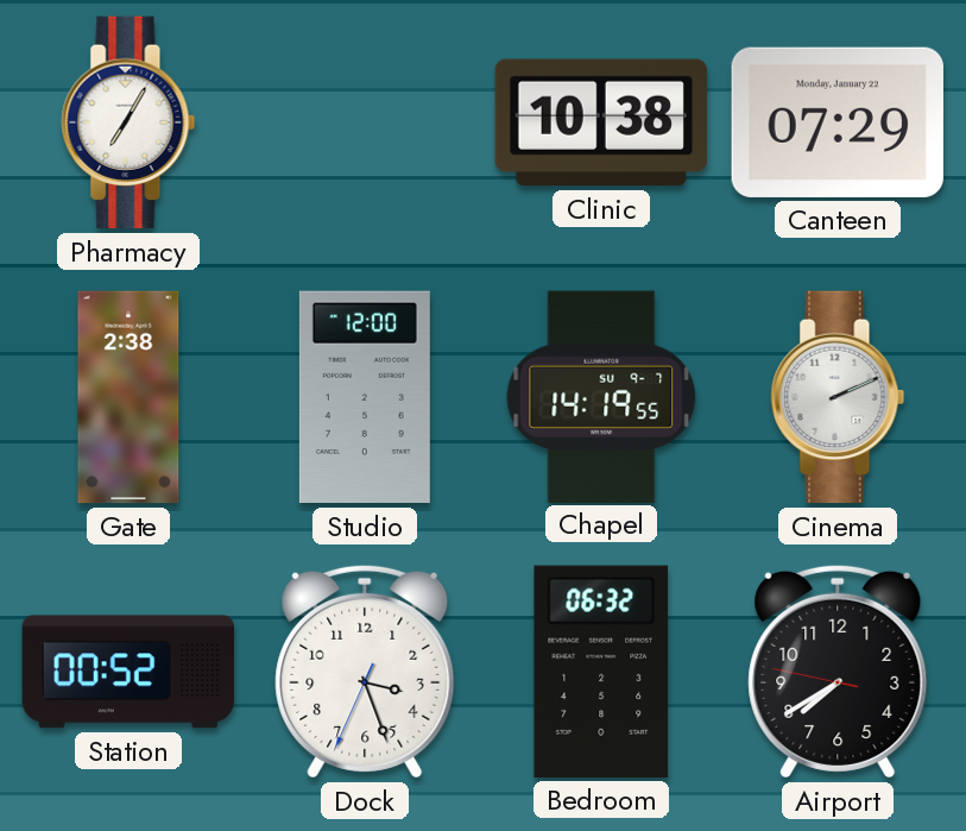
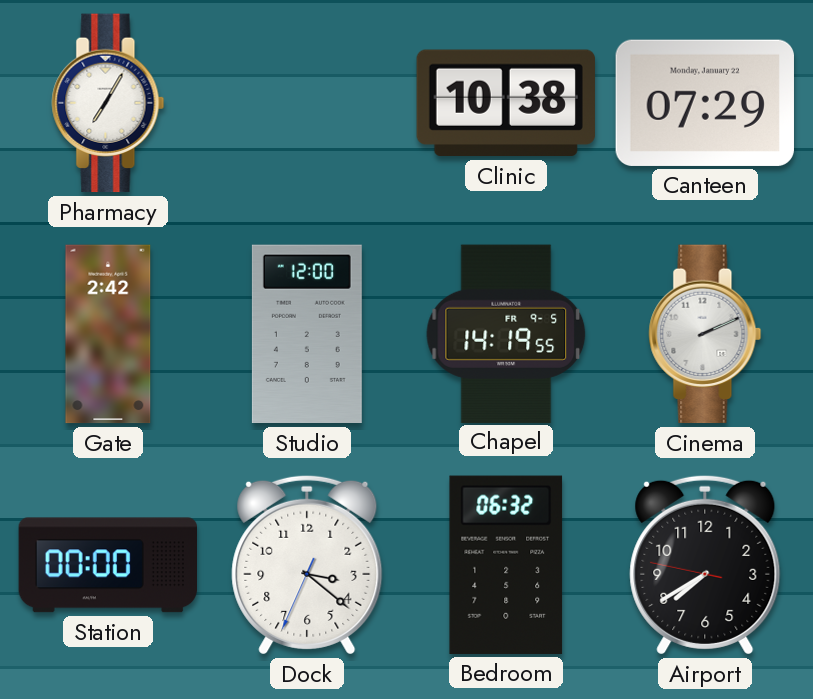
Gate: 2:38 -> 2:42 (108, 334)
Chapel date: SU 9-7 -> FR 9-5 (506, 333)
Station: 00:52 -> 00:00 (107, 565)
Dock: 3:26 -> 3:21 (307, 565)
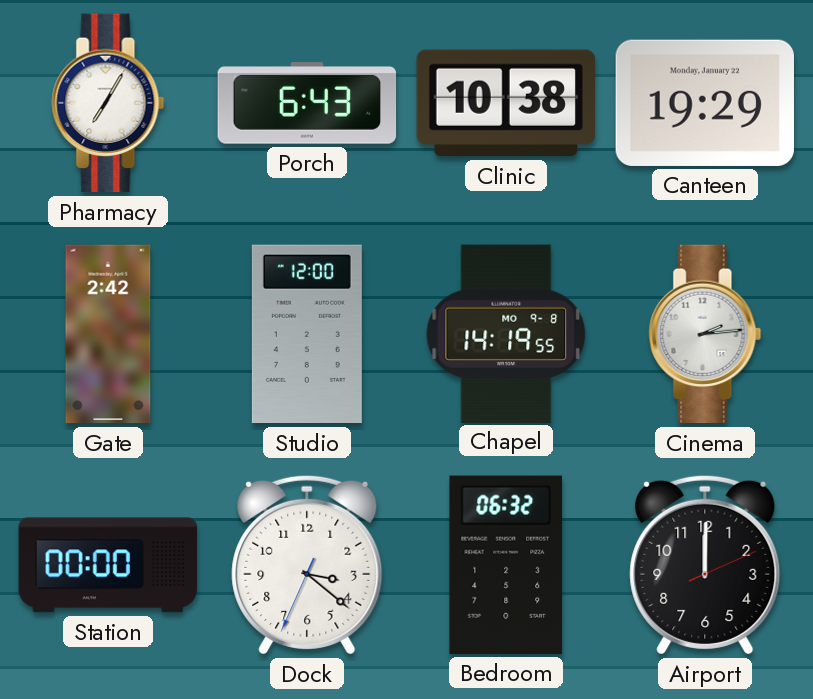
Porch: none -> 6:43 (307, 104)
Canteen: 07:29 -> 19:29 (705, 103)
Chapel date: FR 9-5 -> MO 9-8 (506, 333)
Cinema: 2:11 -> 2:14 (705, 334)
Airport: 7:39 -> 12:00 (705, 565)
